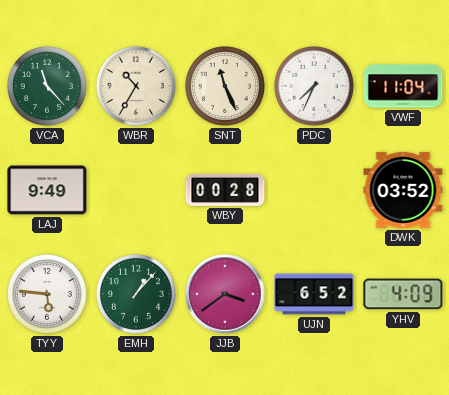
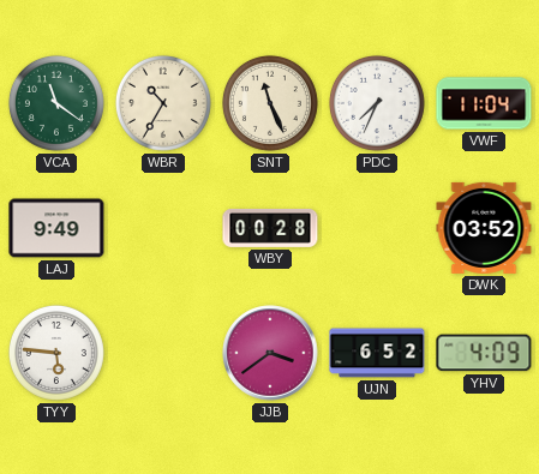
VCA: 11:23 -> 11:21 (56, 103)
EMH: 1:07 -> none (136, 294)
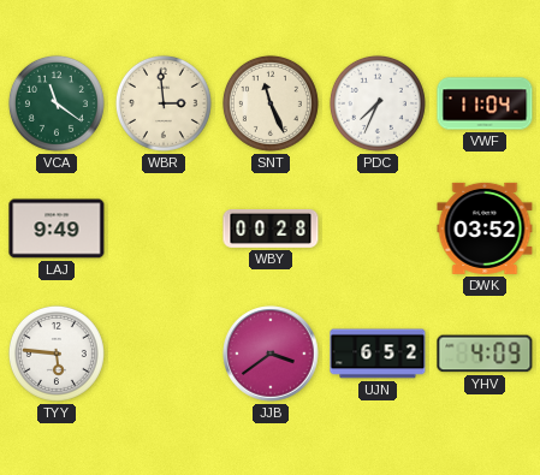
WBR: 10:35 -> 2:59 (164, 103)
